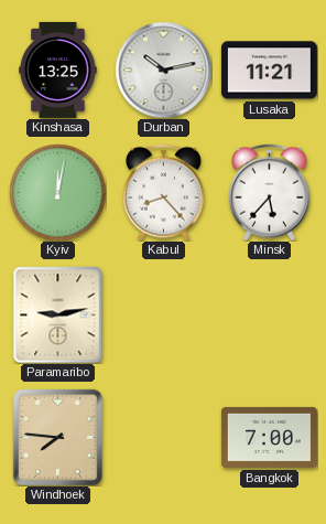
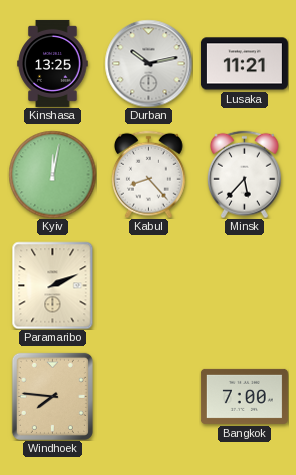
Paramaribo: 9:13 -> 2:11 (53, 285)
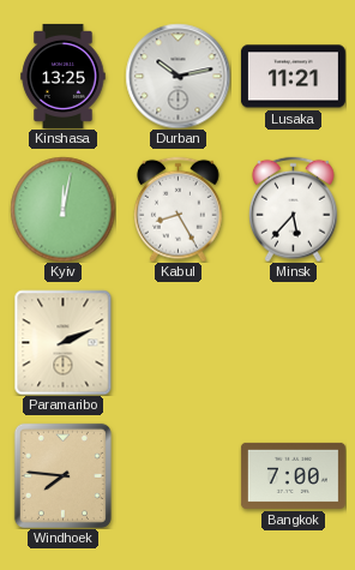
Kabul: 8:23 -> 8:25 (177, 209)
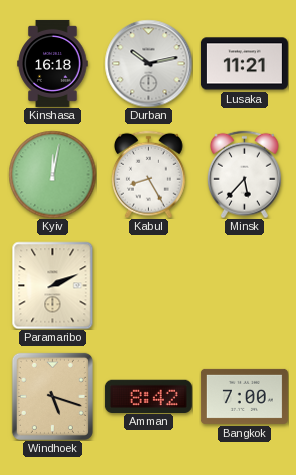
Kinshasa: 13:25 -> 16:18 (53, 63)
Windhoek: 7:46 -> 5:18 (52, 396)
Amman: none -> 8:42 (148, 396)
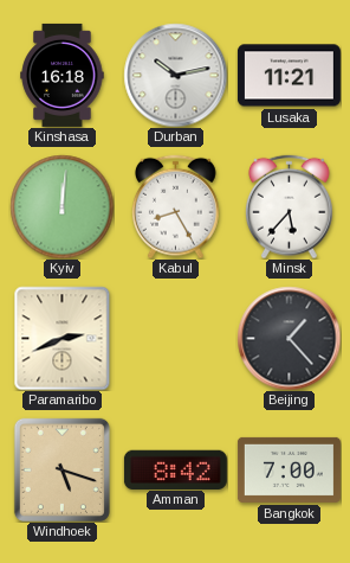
Kyiv: 12:02 -> 12:01 (61, 206)
Paramaribo: 2:11 -> 2:41 (63, 338)
Beijing: none -> 1:23 (289, 338)
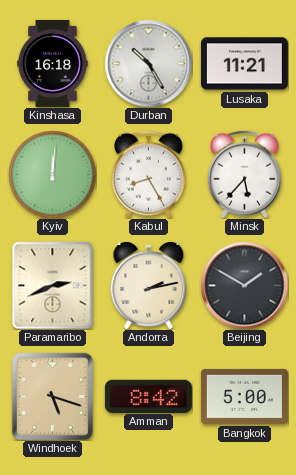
Durban: 10:13 -> 10:25 (148, 63)
Andorra: none -> 2:13 (149, 286)
Beijing: 1:23 -> 1:50 (244, 285)
Bangkok: 7:00 -> 5:00 (244, 396)
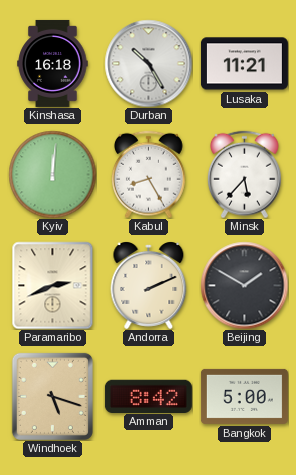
Andorra: 2:13 -> 2:11 (149, 286)
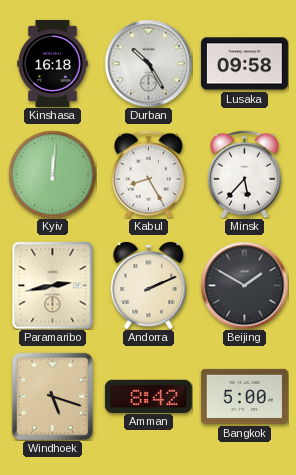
Lusaka: 11:21 -> 09:58 (244, 64)
Paramaribo: 2:41 -> 2:43 (53, 285)
